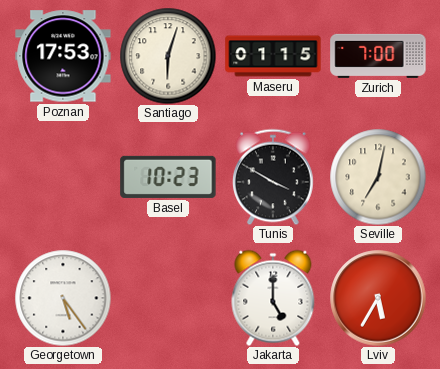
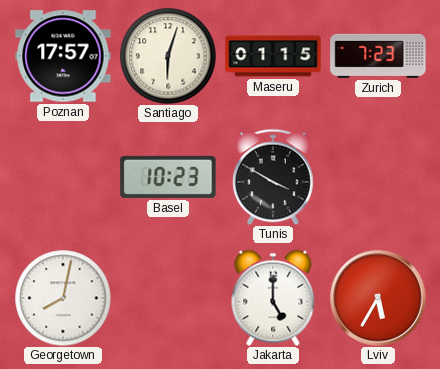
Poznan: 17:53 -> 17:57 (63, 56)
Zurich: 7:00 -> 7:23 (378, 56)
Seville: 7:02 -> none (378, 177)
Georgetown: 5:24 -> 8:02 (63, 298)
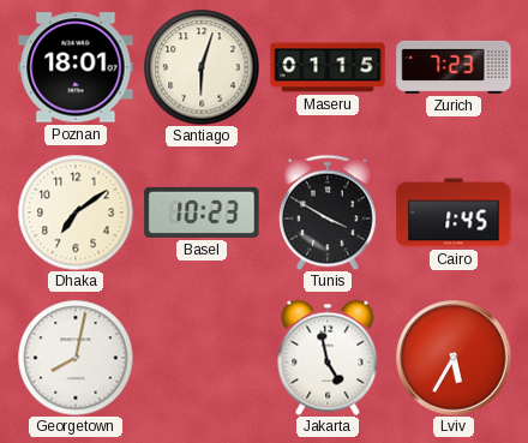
Poznan: 17:57 -> 18:01 (76, 67)
Dhaka: none -> 7:09 (76, 212)
Cairo: none -> 1:45 (454, 212)
Jakarta: 5:00 -> 4:58 (328, 358)
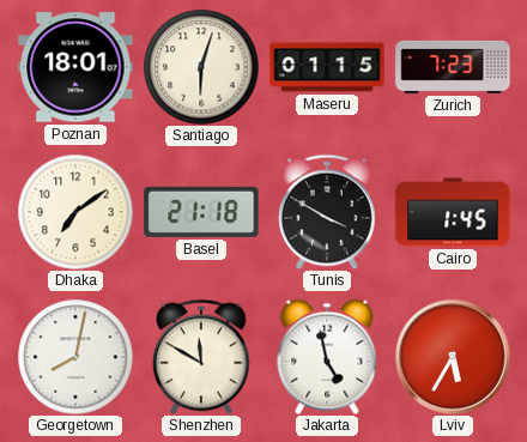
Basel: 10:23 -> 21:18 (201, 212)
Shenzhen: none -> 11:50 (202, 357)
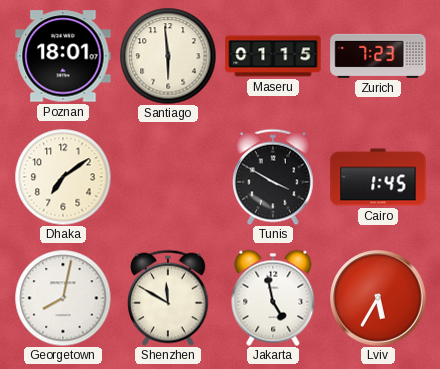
Santiago: 6:03 -> 5:59 (168, 56)
Basel: 21:18 -> none (201, 212)
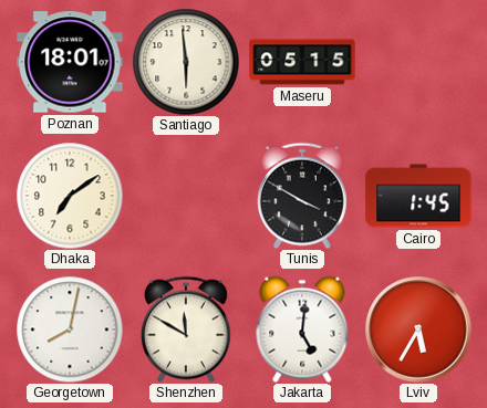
Maseru: 01:15 -> 05:15 (302, 62)
Zurich: 7:23 -> none (378, 56)
Jakarta: 4:58 -> 5:01 (302, 329)
